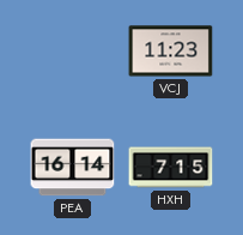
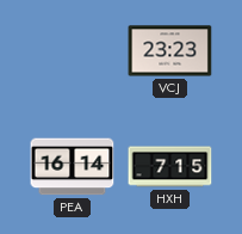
VCJ: 11:23 -> 23:23 (170, 51)
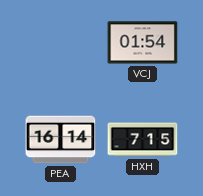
VCJ: 23:23 -> 01:54 (143, 43)
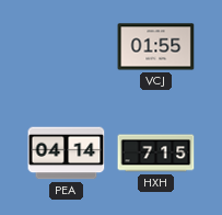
VCJ: 01:54 -> 01:55 (156, 47)
PEA: 16:14 -> 04:14 (67, 154)
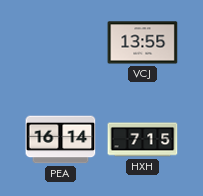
VCJ: 01:55 -> 13:55 (143, 43)
PEA: 04:14 -> 16:14 (61, 140)
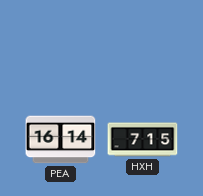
VCJ: 13:55 -> none (143, 43)
